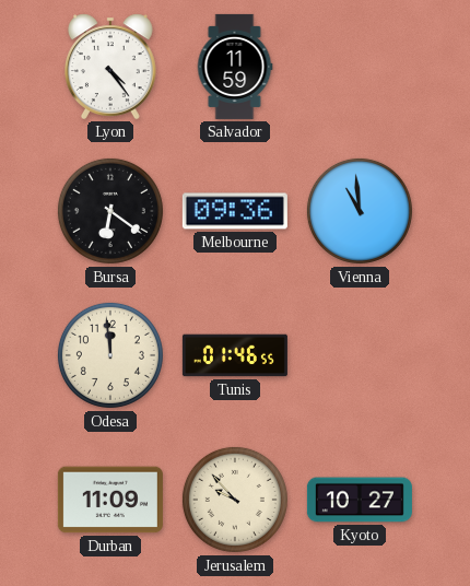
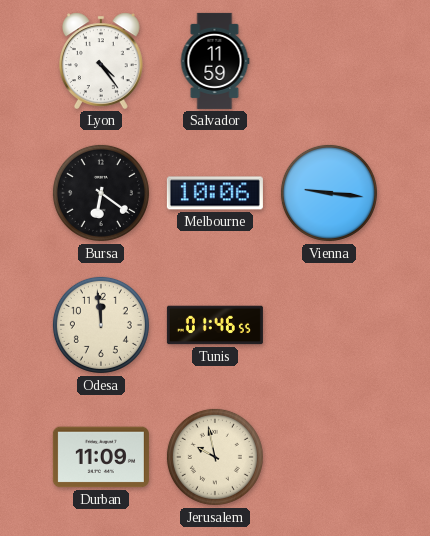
Melbourne: 09:36 -> 10:06 (215, 193)
Vienna: 10:59 -> 9:16 (329, 193)
Jerusalem: 9:53 -> 9:58 (215, 457)
Kyoto: 10:27 -> none (360, 500)
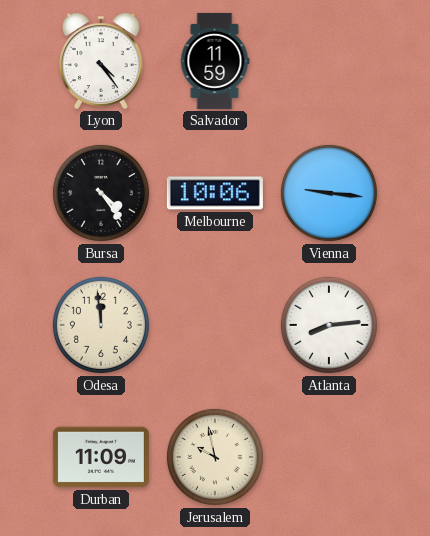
Bursa: 6:21 -> 4:24 (101, 193)
Tunis: 01:46 -> none (215, 325)
Atlanta: none -> 8:14 (329, 325)
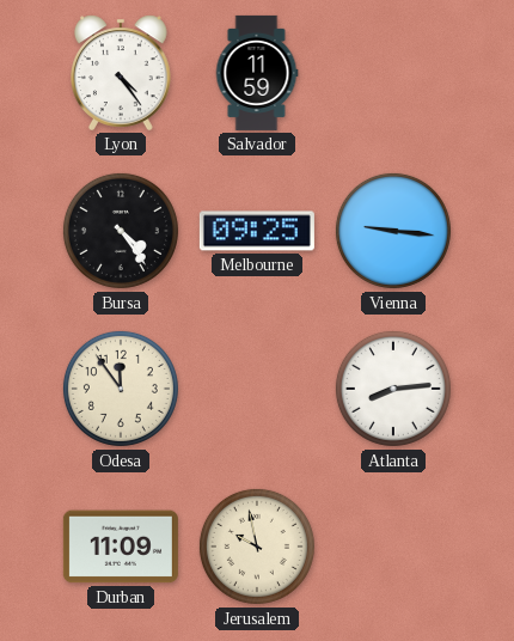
Melbourne: 10:06 -> 09:25 (257, 231)
Odesa: 11:59 -> 11:54 (121, 389)
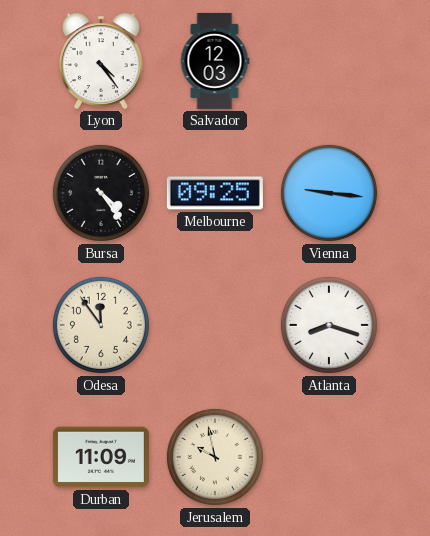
Salvador: 11:59 -> 12:03 (215, 61)
Atlanta: 8:14 -> 8:18 (329, 325)
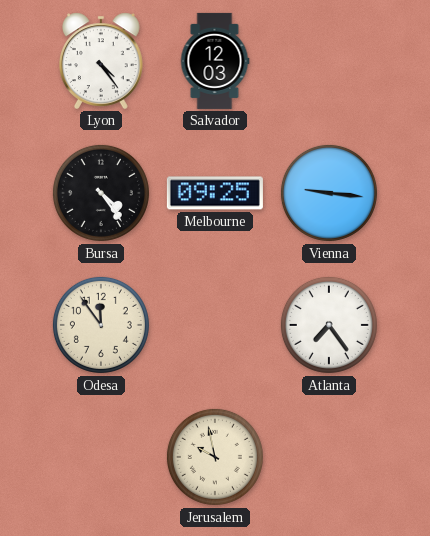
Atlanta: 8:18 -> 7:24 (329, 325)
Durban: 11:09 -> none (101, 457)
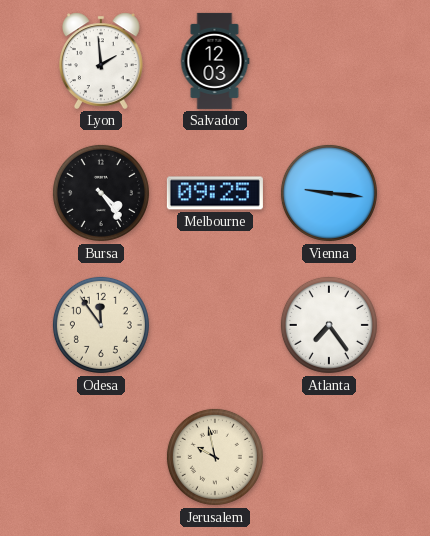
Lyon: 4:24 -> 1:59 (101, 61)
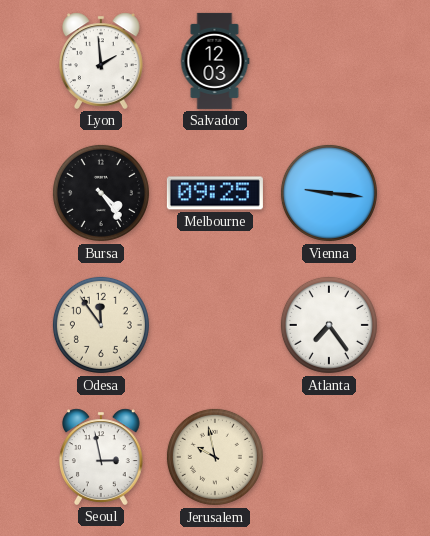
Seoul: none -> 2:58 (101, 457)
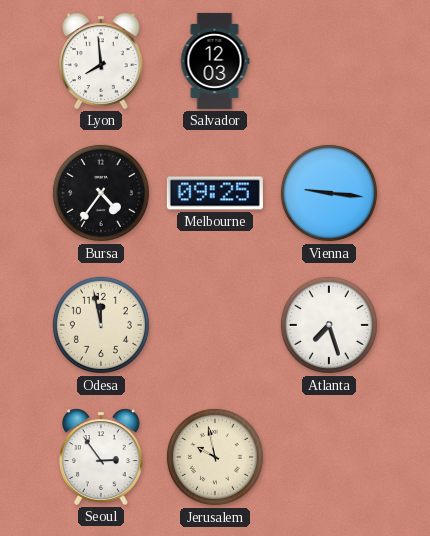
Lyon: 1:59 -> 7:59 (101, 61)
Bursa: 4:24 -> 4:36 (101, 193)
Odesa: 11:54 -> 11:58 (101, 325)
Atlanta: 7:24 -> 7:27 (329, 325)
Seoul: 2:58 -> 2:54 (101, 457)
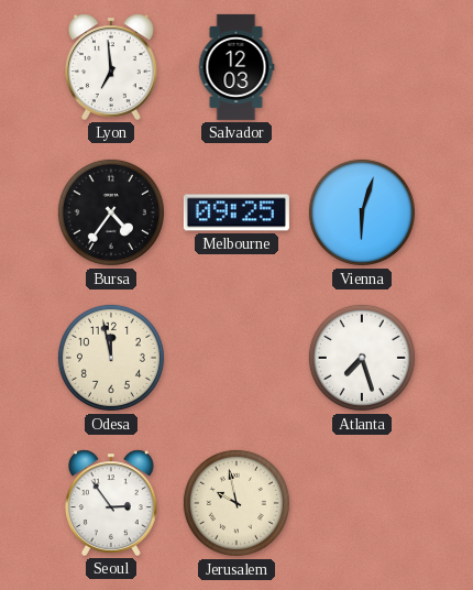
Lyon: 7:59 -> 6:59 (111, 67)
Vienna: 9:16 -> 6:03 (362, 212)
